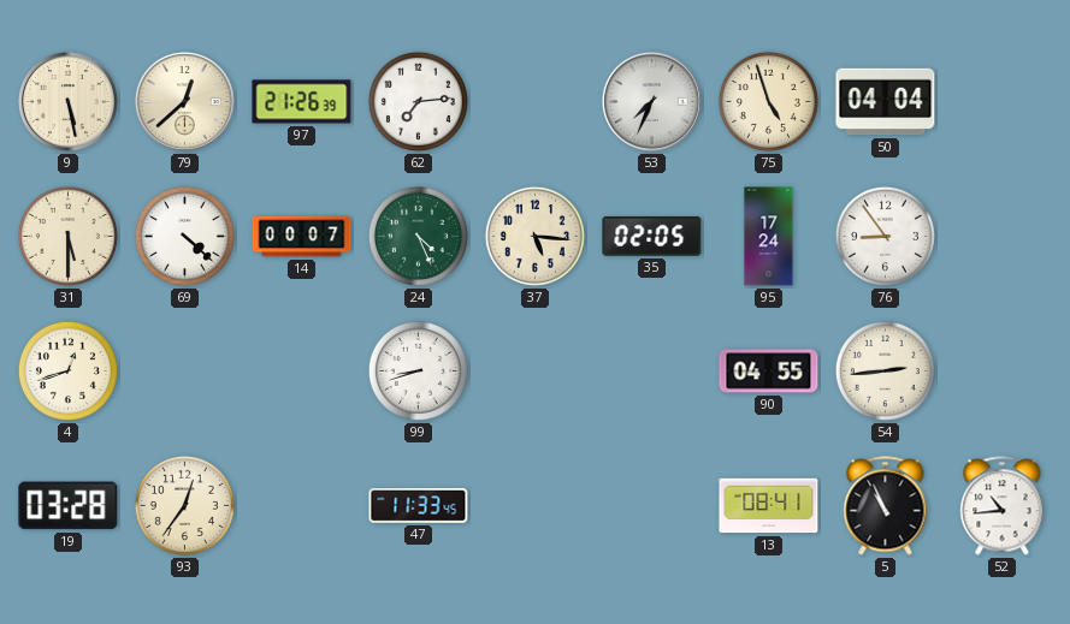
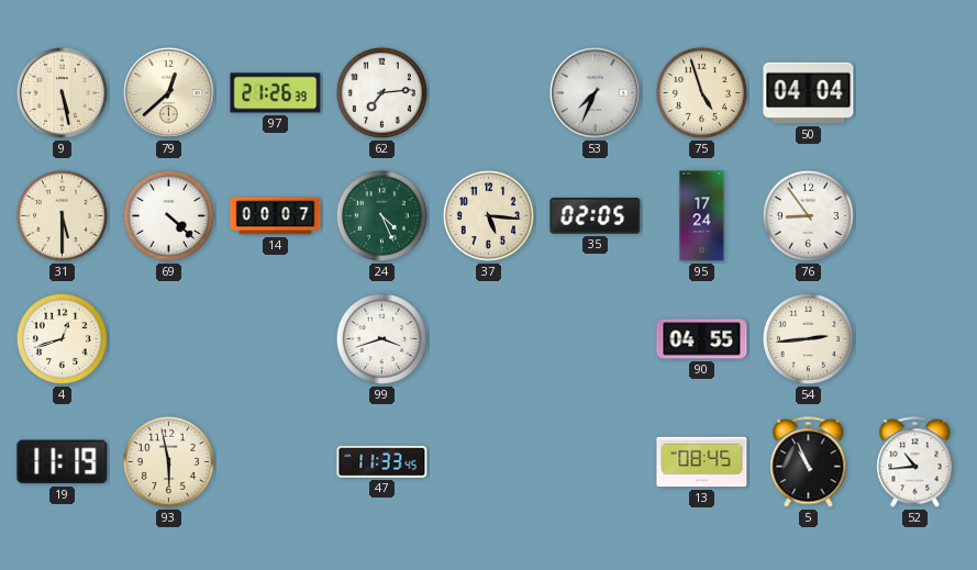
99: 8:42 -> 3:42 (381, 338)
19: 03:28 -> 11:19 (63, 462)
93: 12:36 -> 5:58 (168, 461)
13: 08:41 -> 08:45 (702, 462)
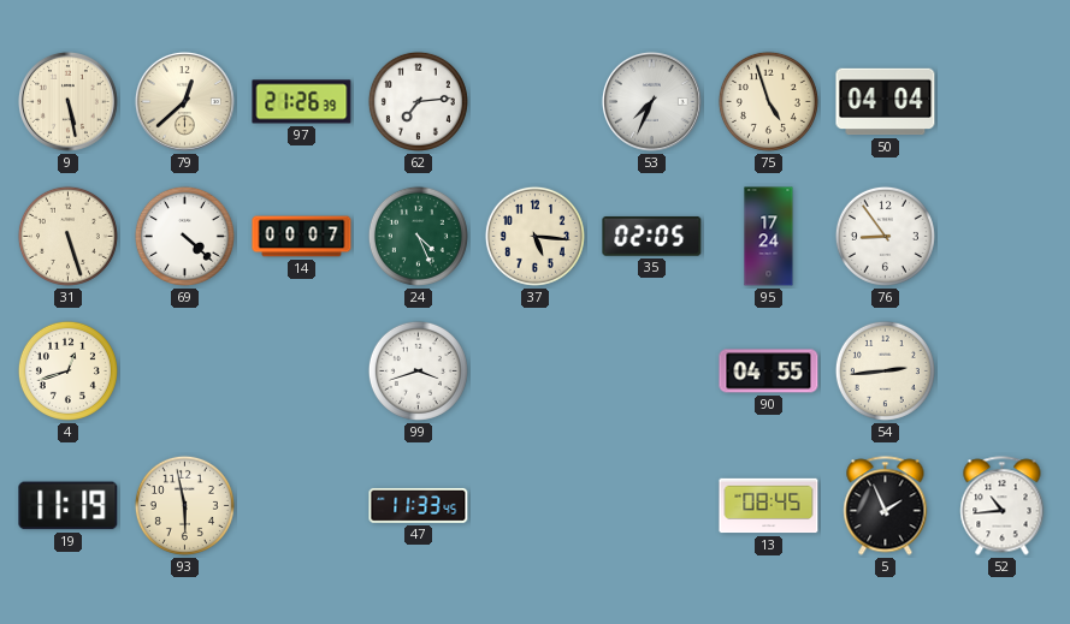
31: 5:30 -> 5:27 (67, 236)
5: 10:56 -> 1:56 (886, 506)
